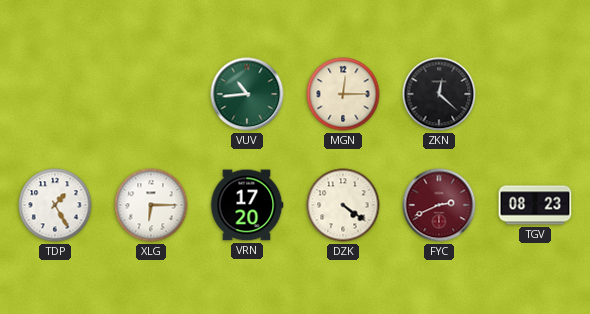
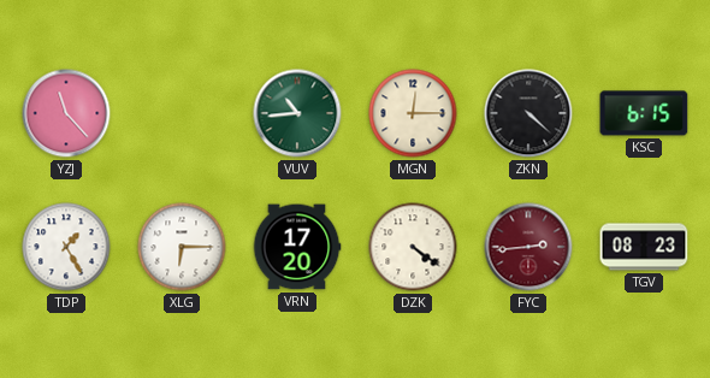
YZJ: none -> 11:23 (66, 113)
ZKN: 12:22 -> 4:22 (528, 113)
KSC: none -> 6:15 (644, 113)
FYC: 2:41 -> 2:44 (528, 247)
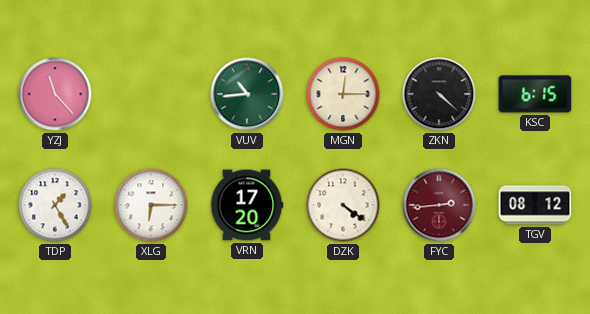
TGV: 08:23 -> 08:12 (535, 205)
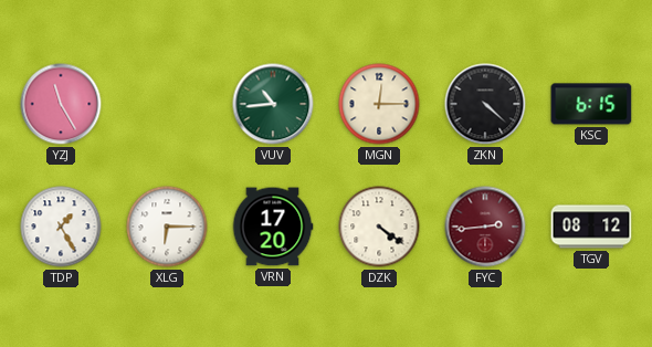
YZJ: 11:23 -> 11:25 (61, 104)
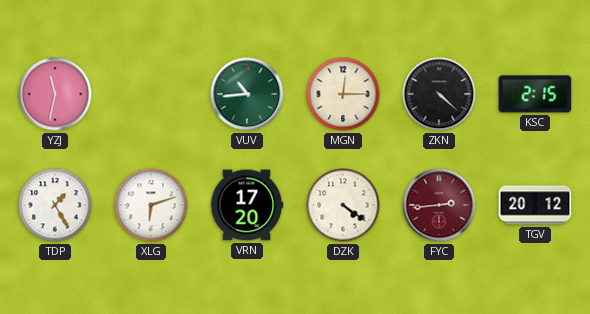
YZJ: 11:25 -> 11:32 (55, 94)
KSC: 6:15 -> 2:15 (535, 94)
XLG: 6:15 -> 6:12 (151, 205)
TGV: 08:12 -> 20:12 (535, 205)
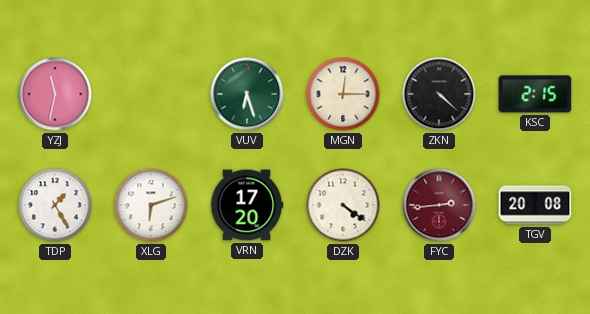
VUV: 10:44 -> 6:27 (247, 94)
TGV: 20:12 -> 20:08 (535, 205)
